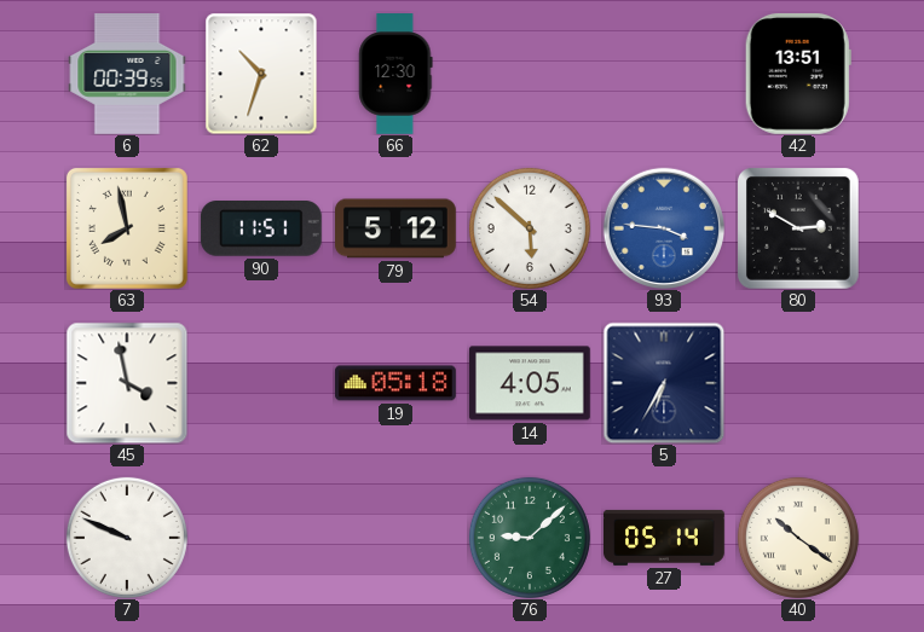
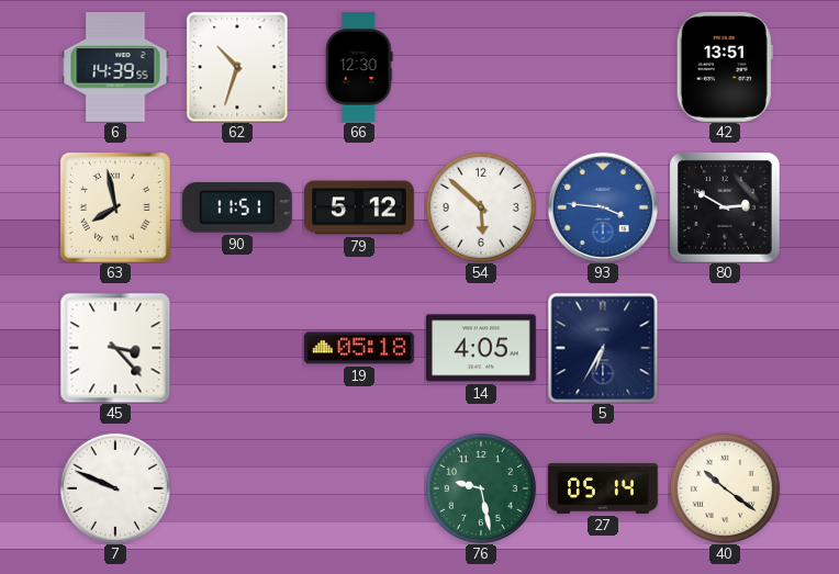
6: 00:39 -> 14:39 (115, 68)
45: 3:58 -> 3:23 (115, 348)
76: 9:08 -> 9:28 (481, 488)
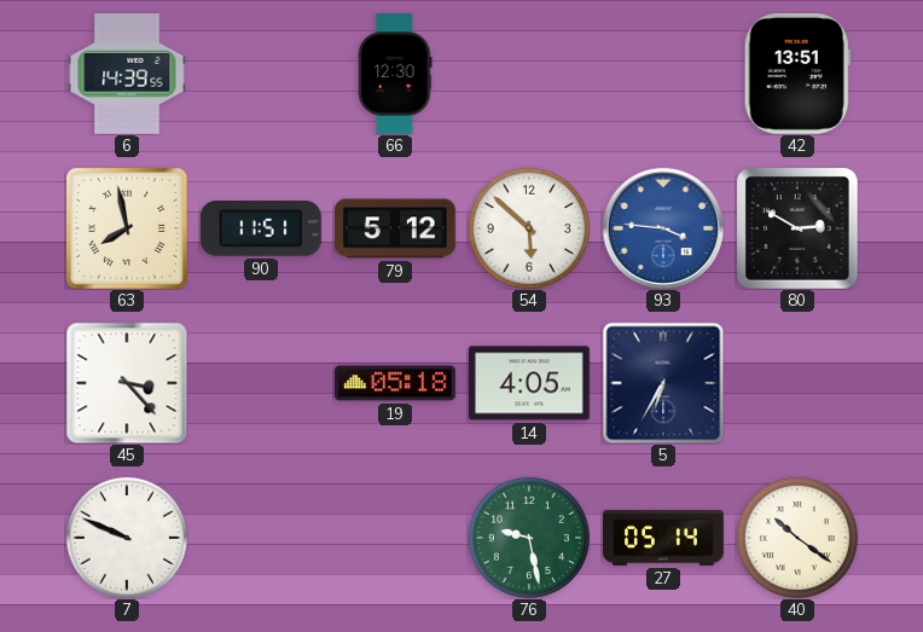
62: 10:33 -> none (237, 67)
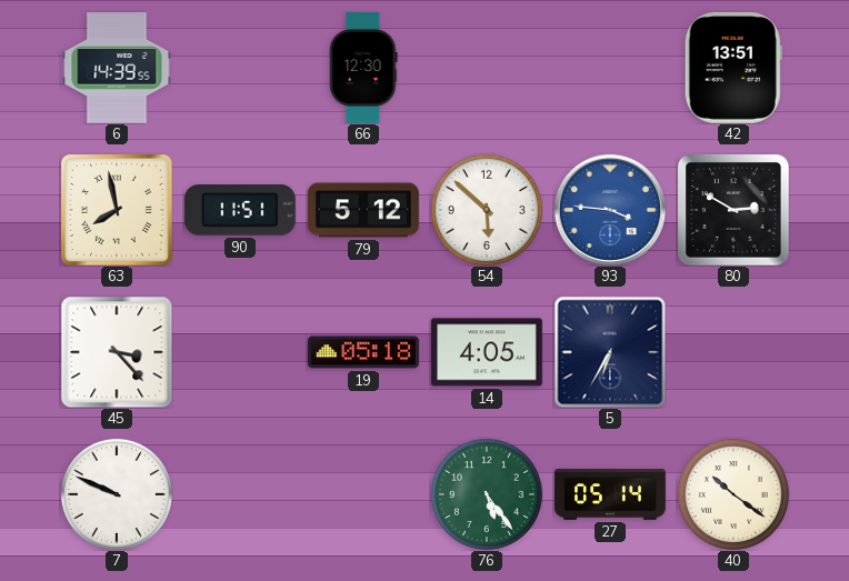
76: 9:28 -> 5:24 (487, 494)
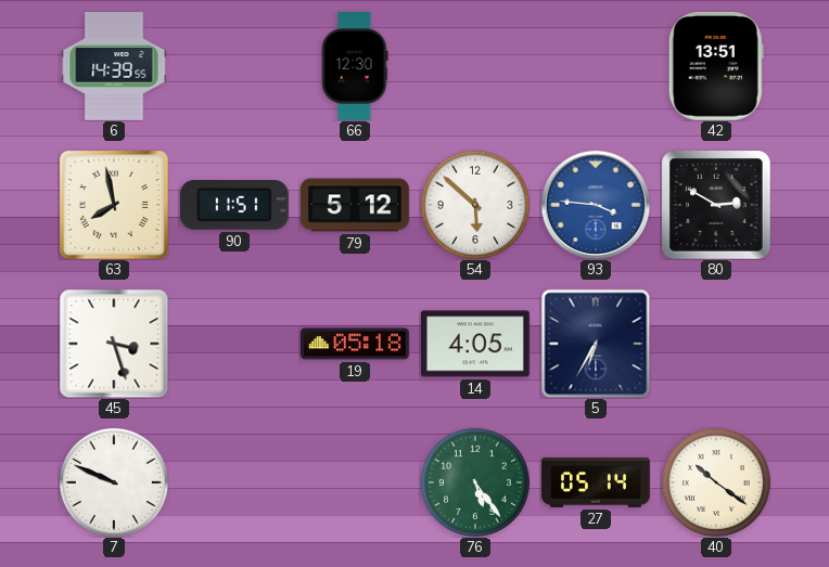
45: 3:23 -> 3:27 (114, 344)
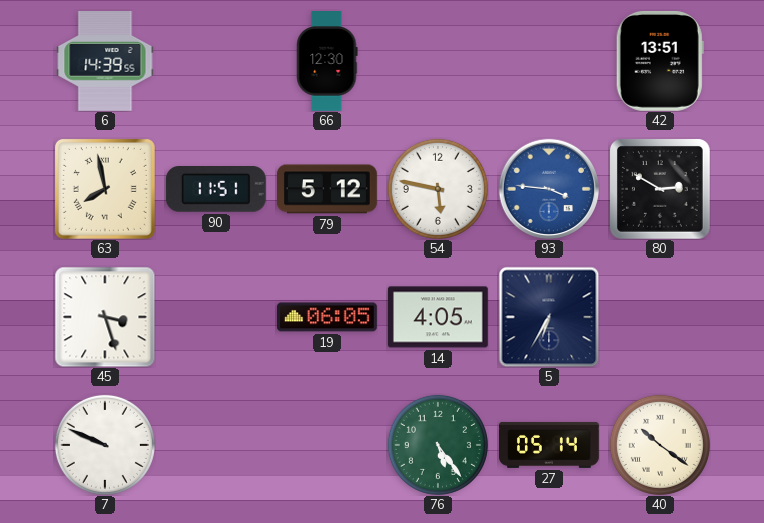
54: 5:52 -> 5:47 (438, 189)
19: 05:18 -> 06:05 (328, 317)
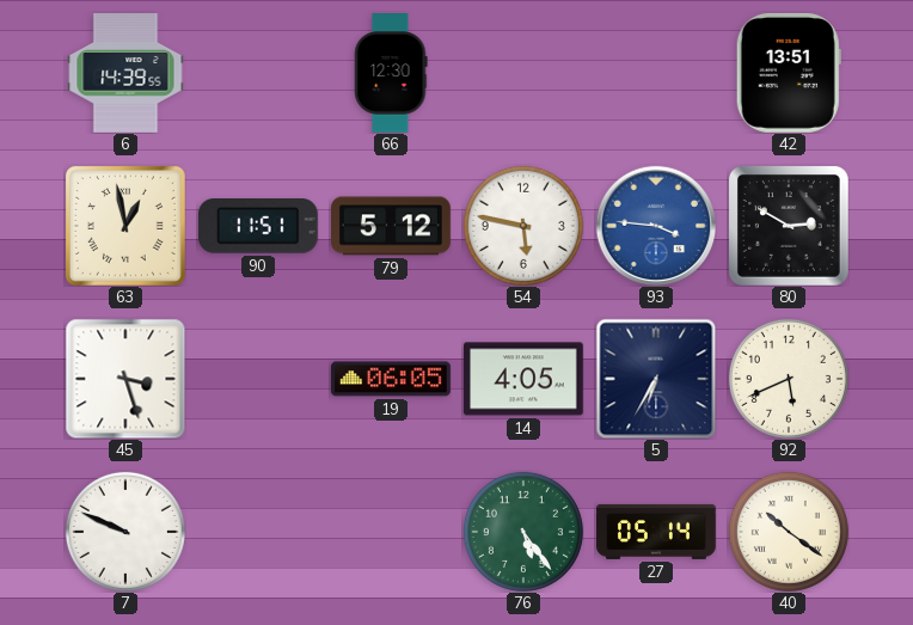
63: 7:58 -> 12:58 (125, 226)
92: none -> 5:41 (789, 379)
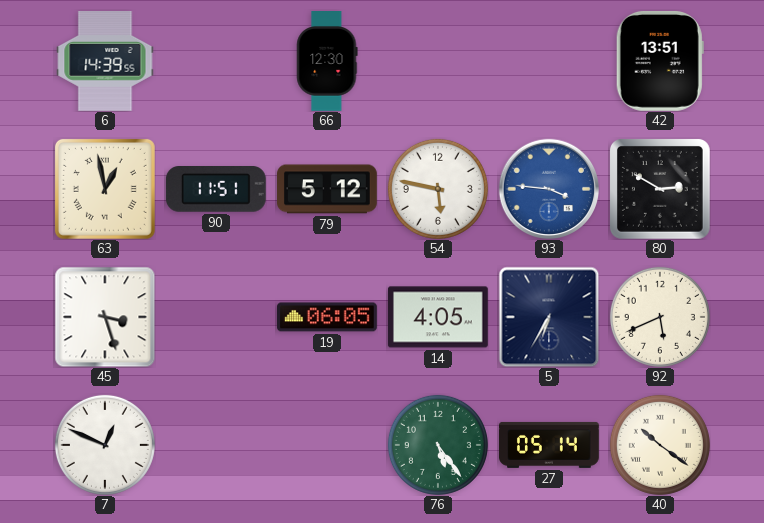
7: 9:49 -> 12:49 (105, 445)
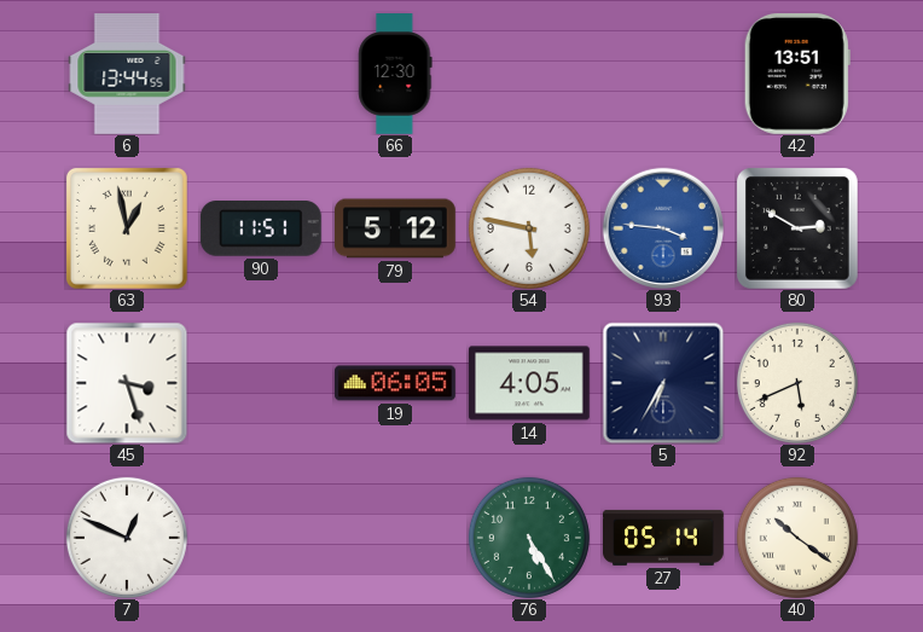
6: 14:39 -> 13:44 (127, 75)
76: 5:24 -> 5:25 (529, 538)
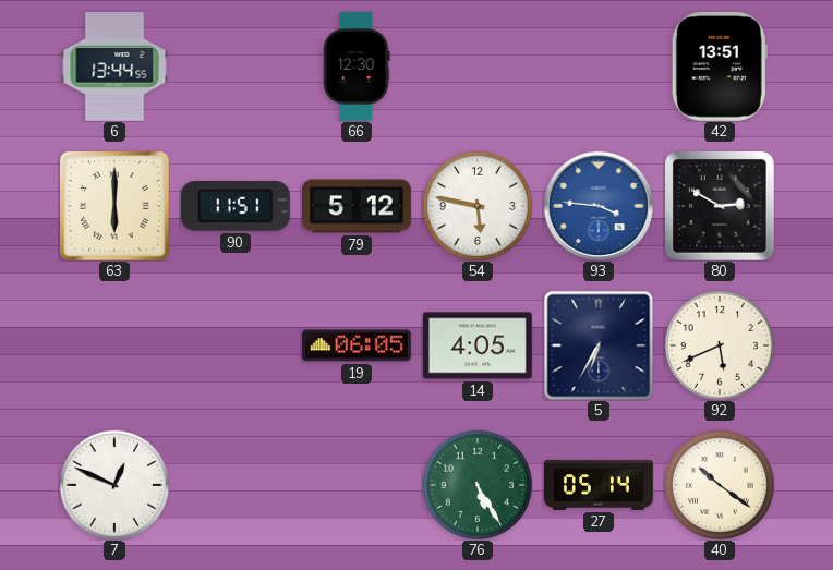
63: 12:58 -> 6:00 (114, 206)
45: 3:27 -> none (127, 383)
